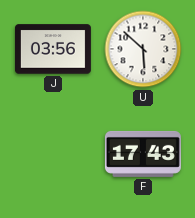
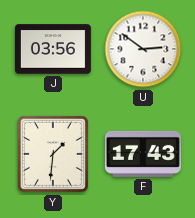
U: 5:52 -> 2:51 (143, 49)
Y: none -> 1:31 (53, 154)
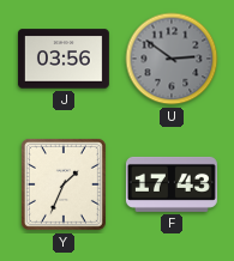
U dial: white -> grey (172, 59)
Y: 1:31 -> 1:34 (64, 184)
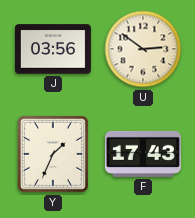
U dial: grey -> cream (143, 49)
